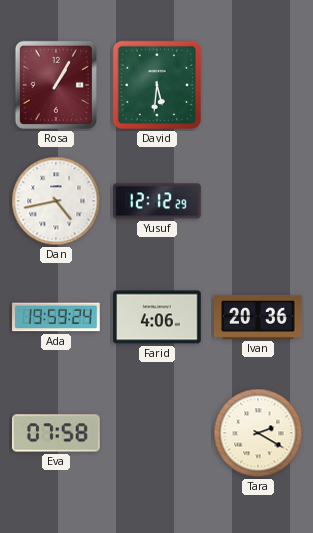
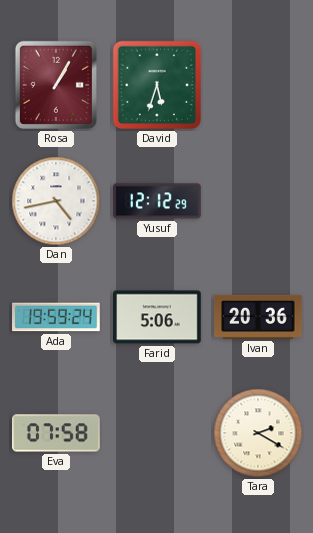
David: 5:31 -> 5:33 (157, 85)
Farid: 4:06 -> 5:06 (157, 317)
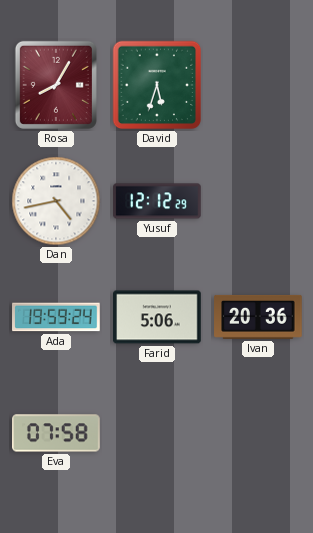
Rosa: 1:05 -> 8:05 (56, 85)
Tara: 2:20 -> none (258, 433)
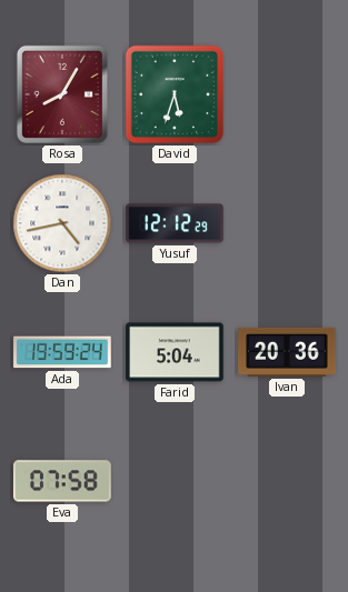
Farid: 5:06 -> 5:04 (175, 352)
